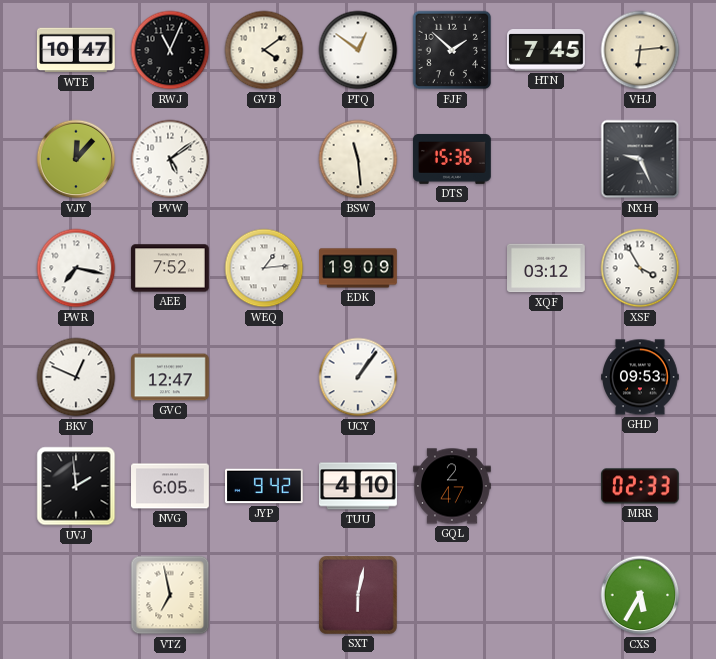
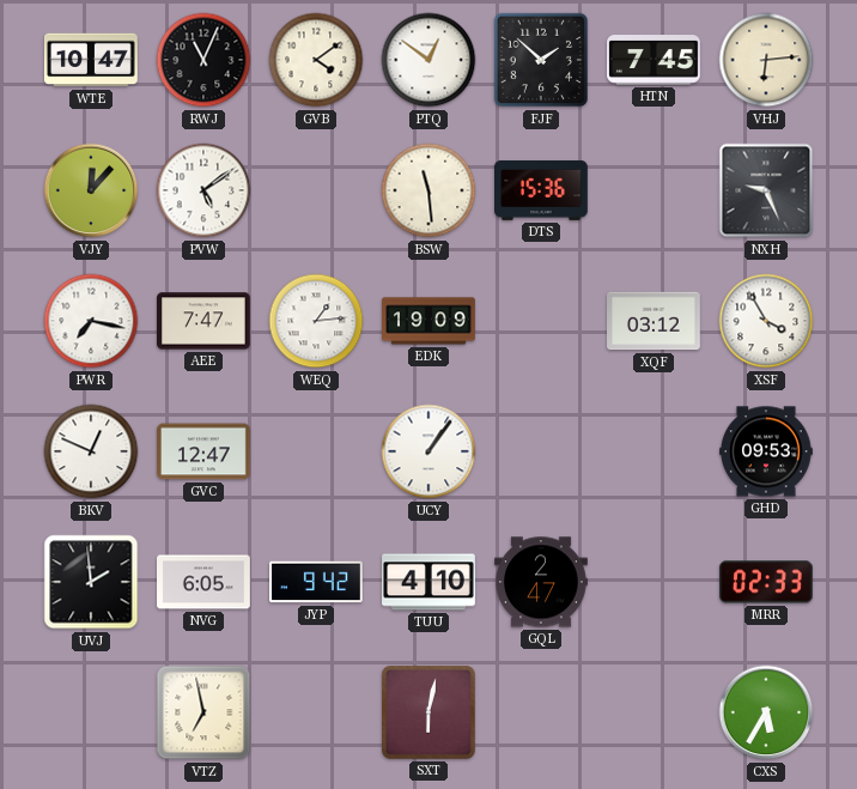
AEE: 7:52 -> 7:47 (205, 321)
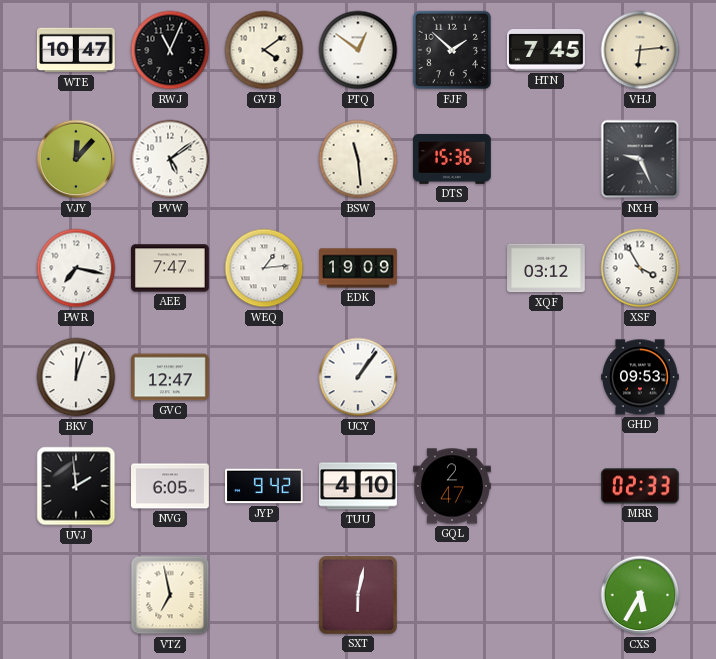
BKV: 12:49 -> 12:03 (76, 377)
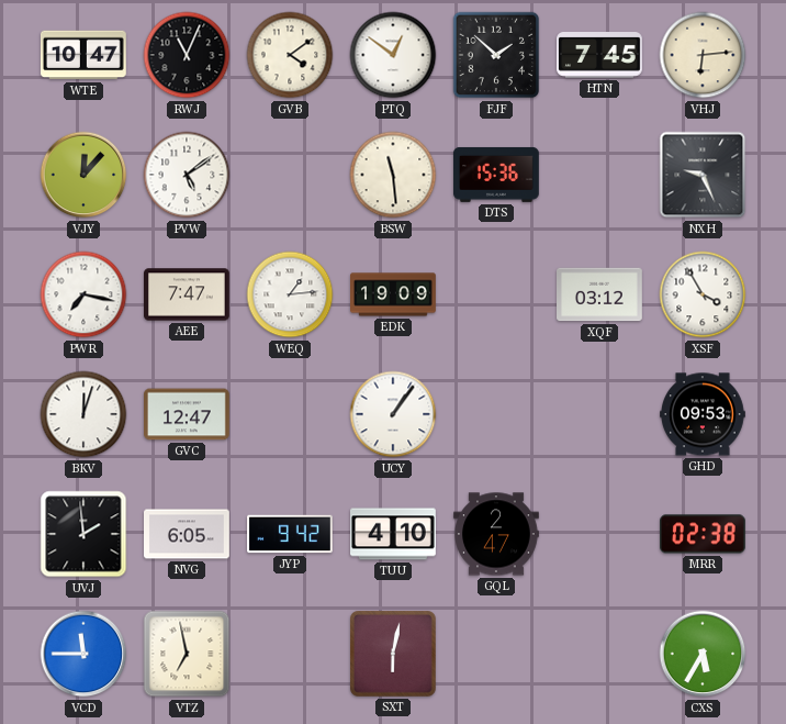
MRR: 02:33 -> 02:38 (704, 534)
VCD: none -> 11:45 (83, 654)
